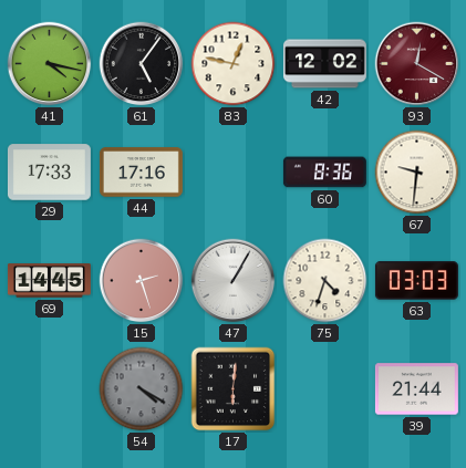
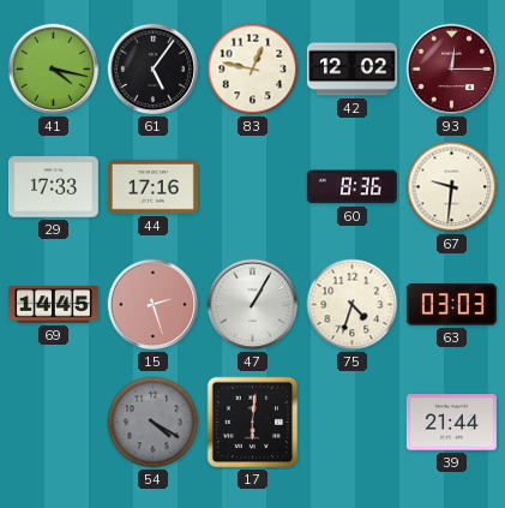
93: 12:20 -> 12:15 (452, 70)
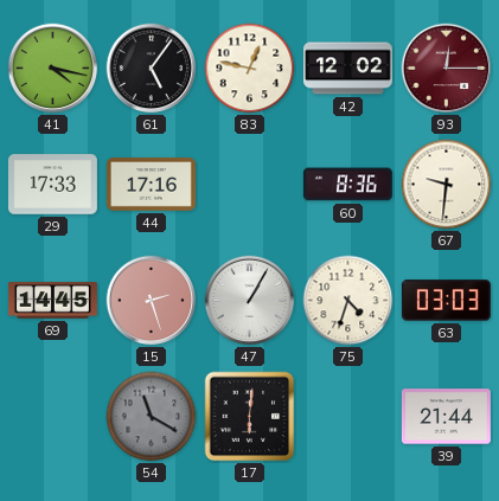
54: 4:20 -> 11:20 (152, 417)
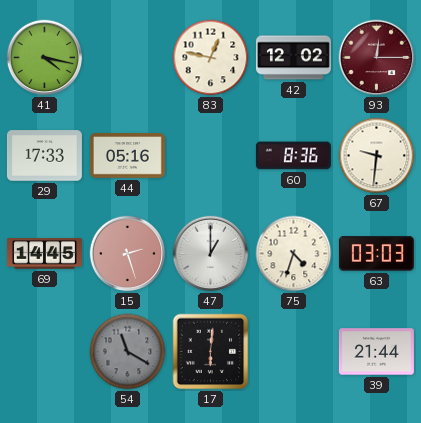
61: 5:06 -> none (152, 69)
44: 17:16 -> 05:16 (127, 156)
47: 1:05 -> 1:00 (211, 254)
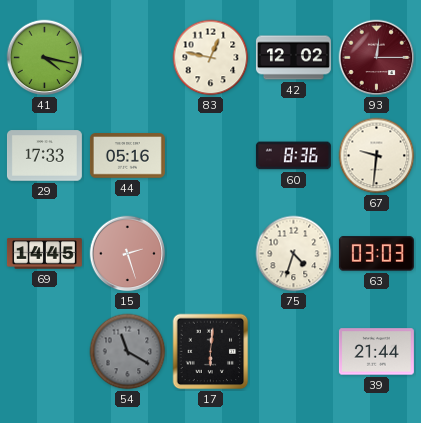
47: 1:00 -> none (211, 254)
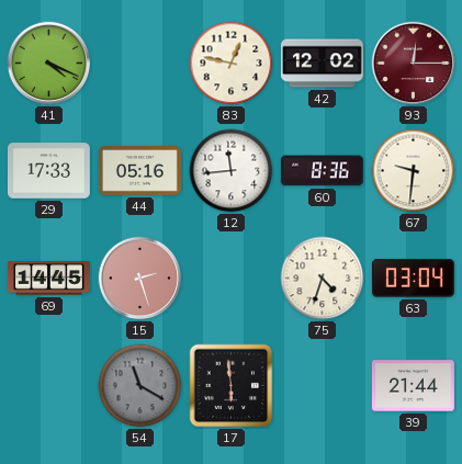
41: 4:17 -> 4:19 (49, 64)
12: none -> 11:44 (232, 171)
63: 03:03 -> 03:04 (413, 279)
17: 6:01 -> 5:59 (232, 386)
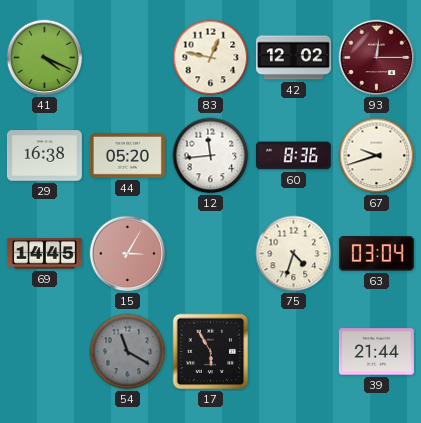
29: 17:33 -> 16:38 (44, 156)
44: 05:16 -> 05:20 (127, 156)
67: 9:31 -> 9:42 (377, 156)
15: 2:27 -> 3:05 (128, 254)
17: 5:59 -> 5:55 (211, 352)
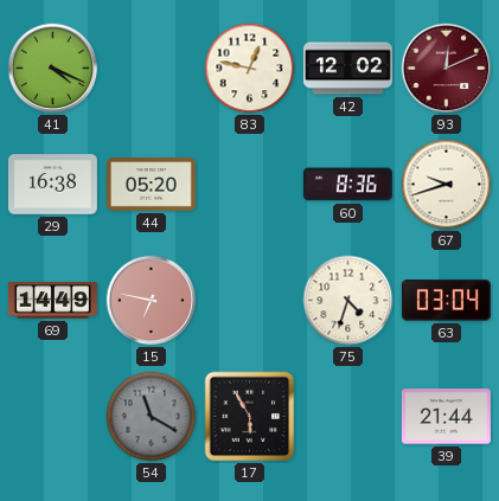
93: 12:15 -> 12:11 (447, 69)
12: 11:44 -> none (211, 156)
69: 14:45 -> 14:49 (52, 301)
15: 3:05 -> 6:47 (152, 301)
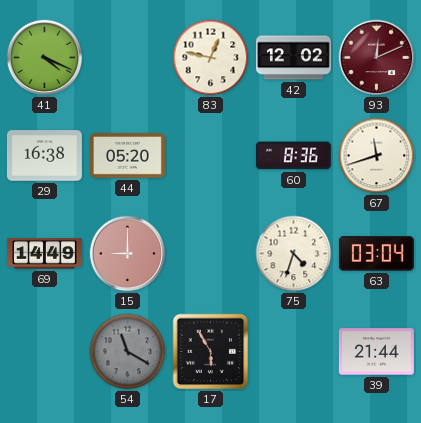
67: 9:42 -> 11:42 (377, 156)
15: 6:47 -> 9:00 (128, 254)
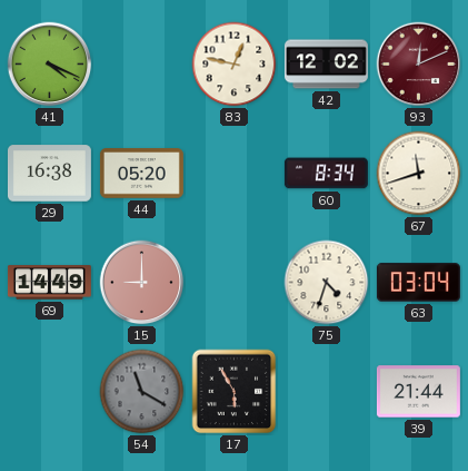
60: 8:36 -> 8:34 (326, 174)
